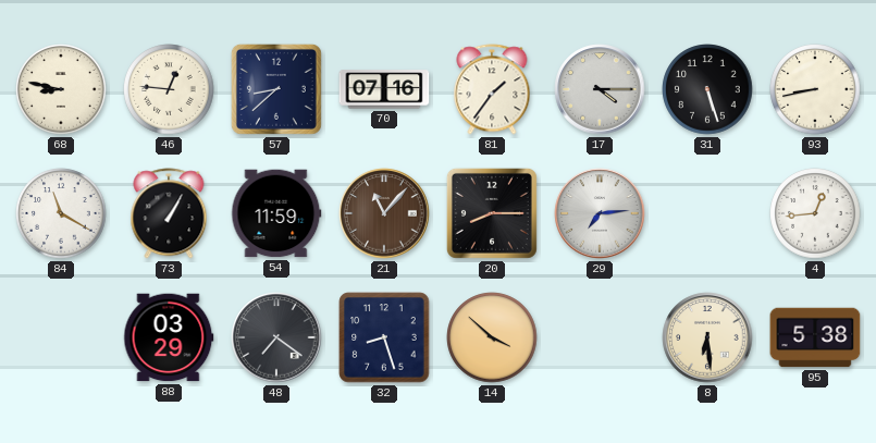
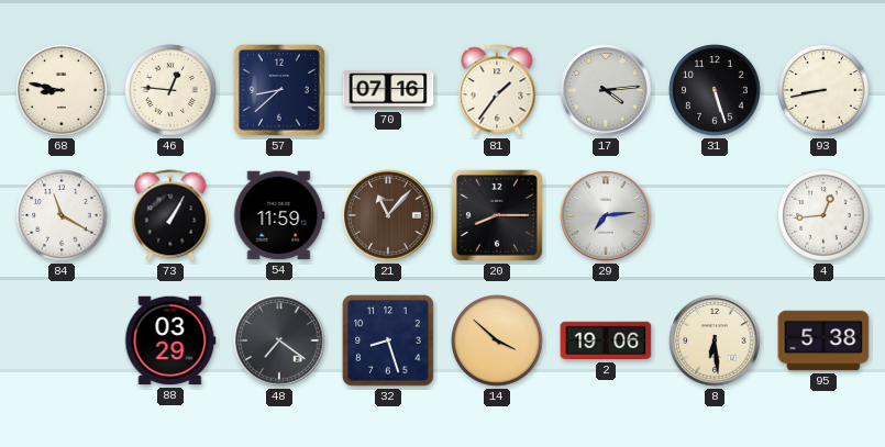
17: 4:15 -> 4:14 (606, 90)
2: none -> 19:06 (606, 340)
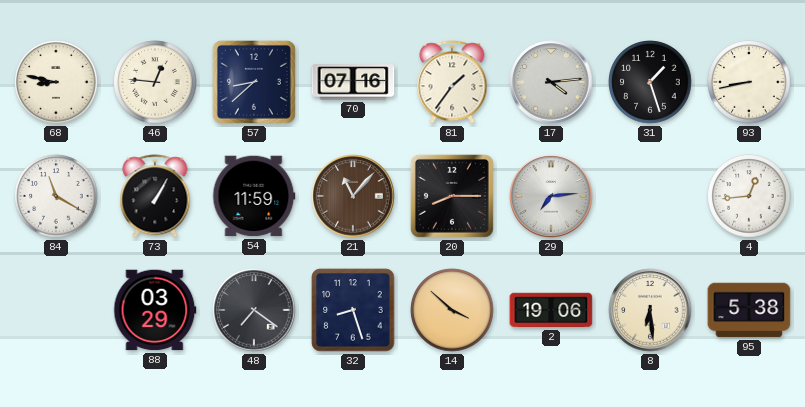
31: 5:27 -> 1:27 (650, 82)
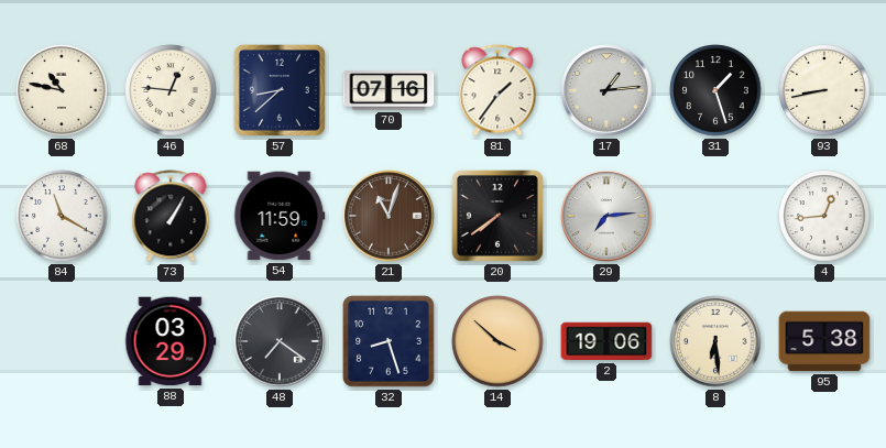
68: 8:47 -> 10:47 (62, 90)
17: 4:14 -> 1:14 (606, 90)
21: 11:07 -> 11:03 (389, 216)
20: 8:15 -> 7:39 (497, 216)
